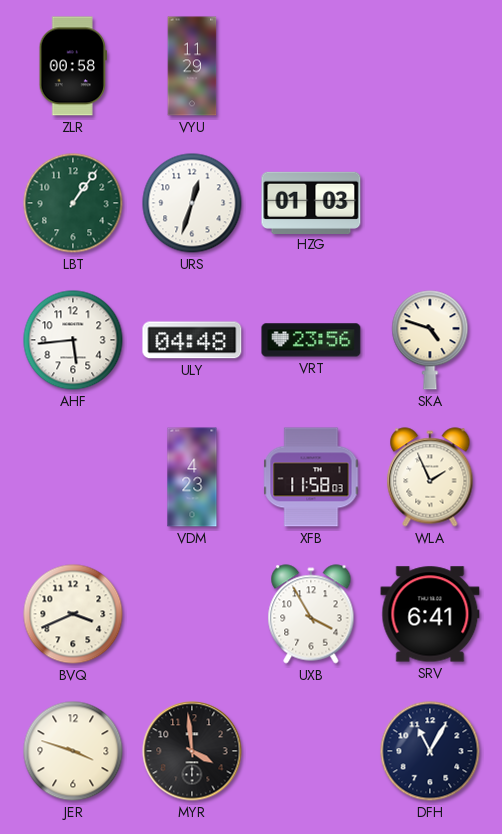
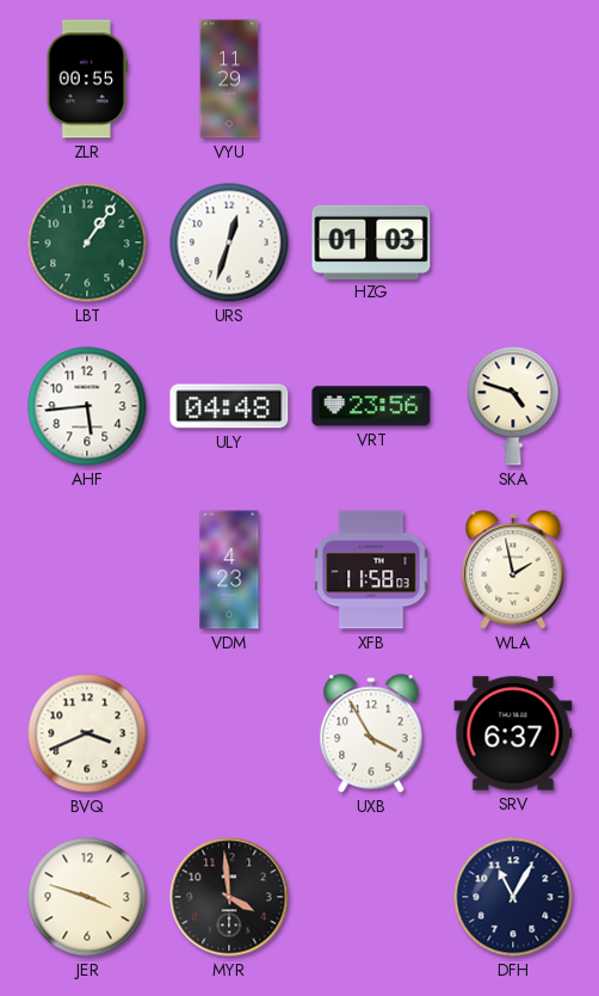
ZLR: 00:58 -> 00:55 (87, 79)
WLA: 1:56 -> 1:58 (513, 570)
SRV: 6:41 -> 6:37 (513, 733)
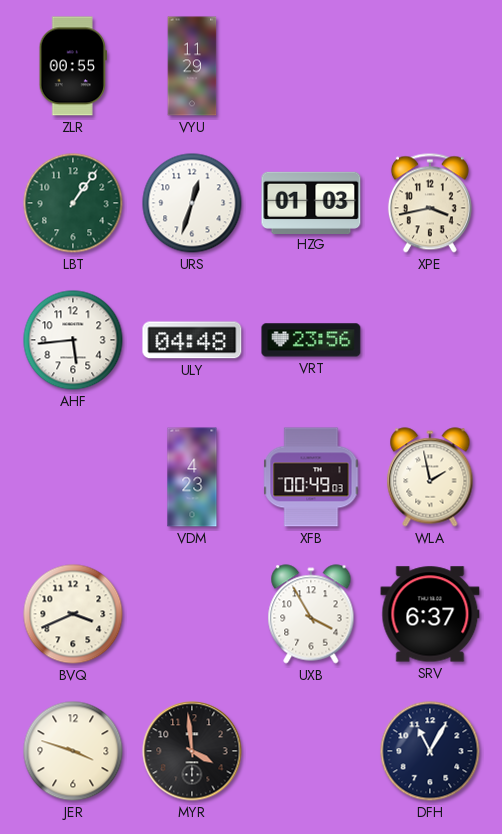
XPE: none -> 3:43 (430, 203)
SKA: 4:48 -> none (513, 406)
XFB: 11:58 -> 00:49 (311, 477)
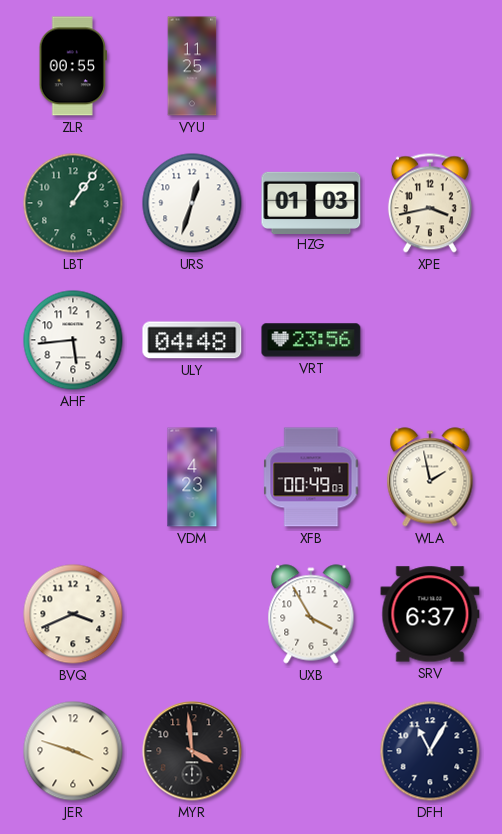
VYU: 11:29 -> 11:25 (192, 66)
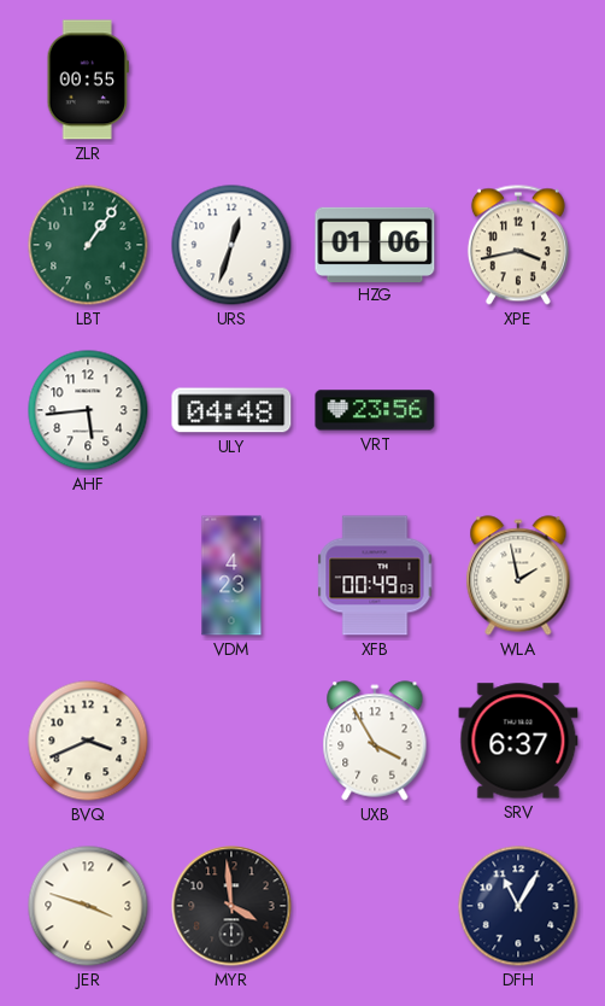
VYU: 11:25 -> none (192, 66)
HZG: 01:03 -> 01:06 (375, 244)
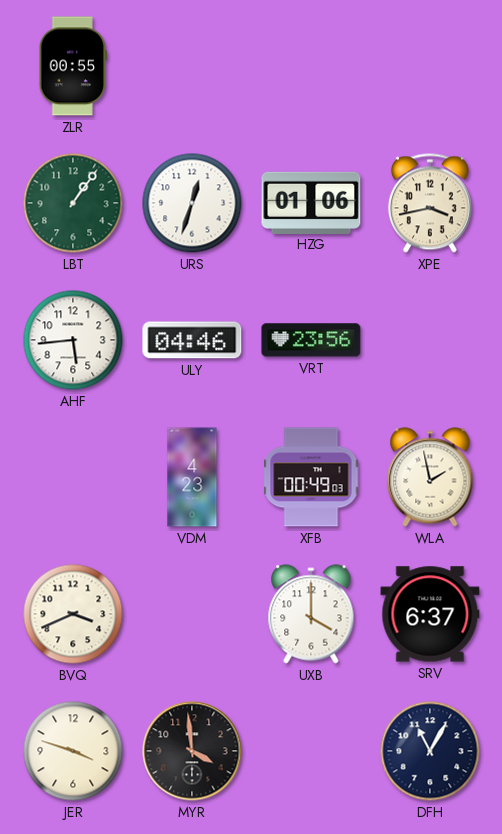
ULY: 04:48 -> 04:46 (192, 340)
UXB: 3:55 -> 4:00 (311, 614)
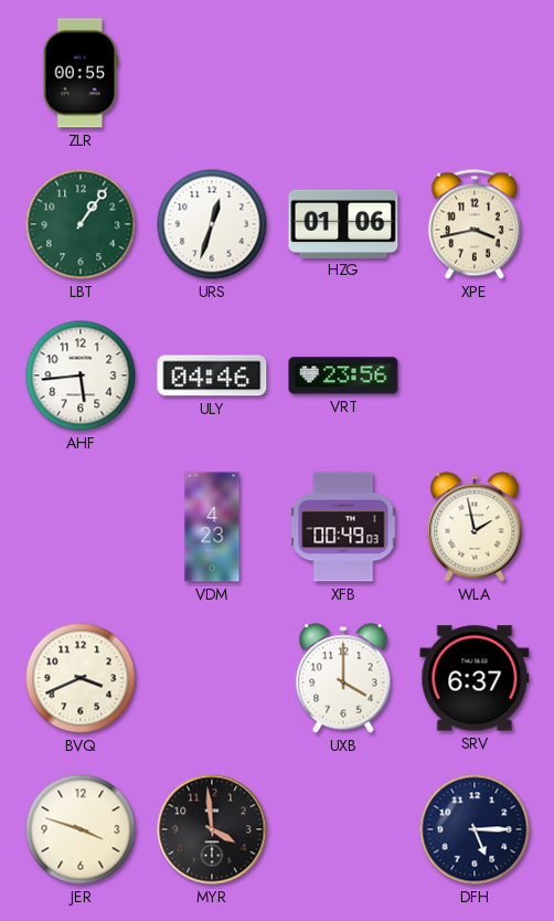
DFH: 11:05 -> 5:15 (475, 829)
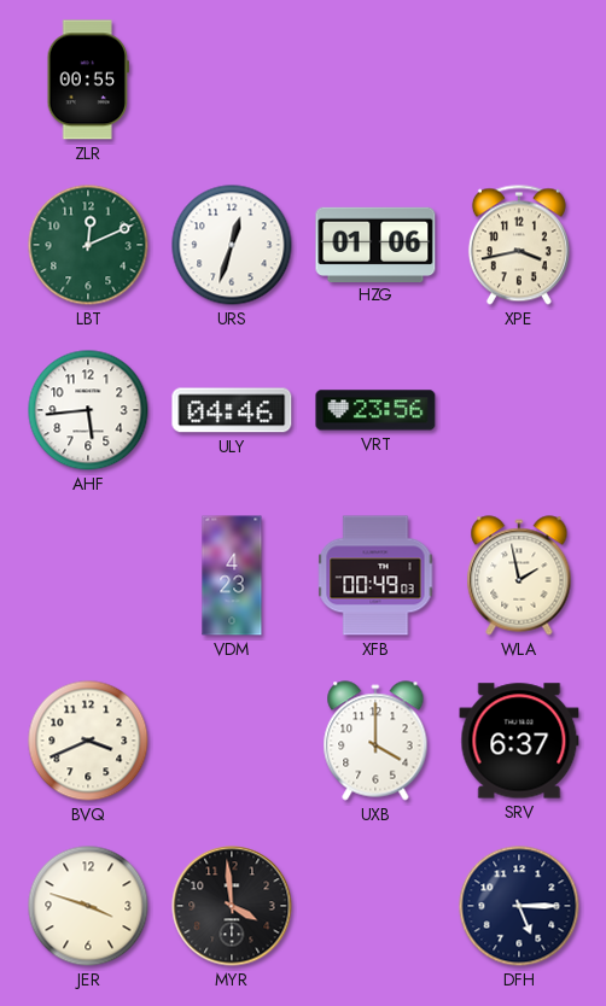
LBT: 1:06 -> 12:11 (88, 245)
